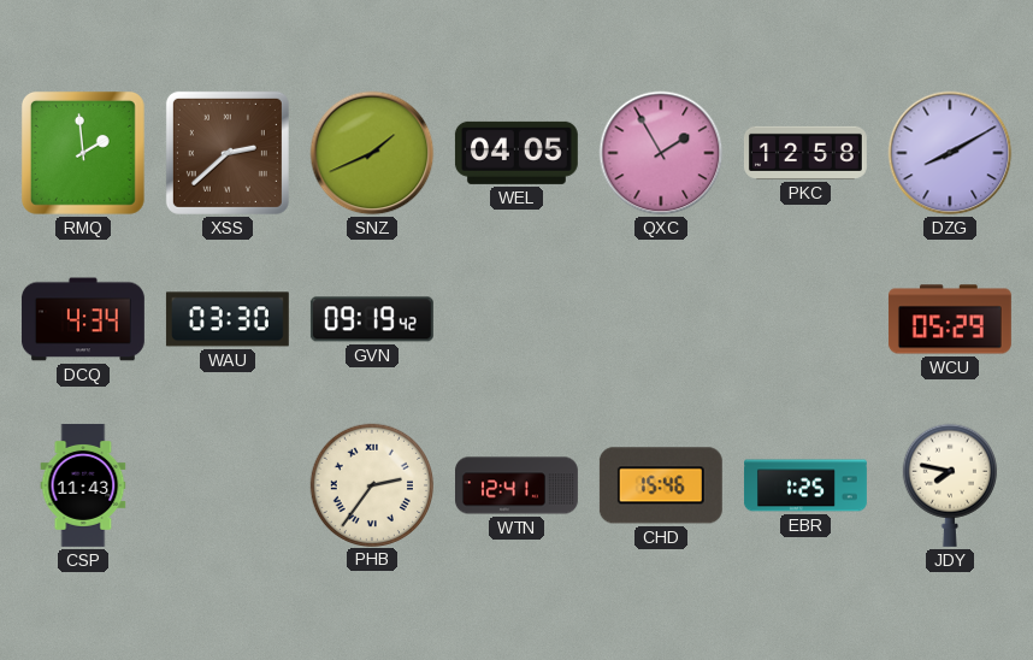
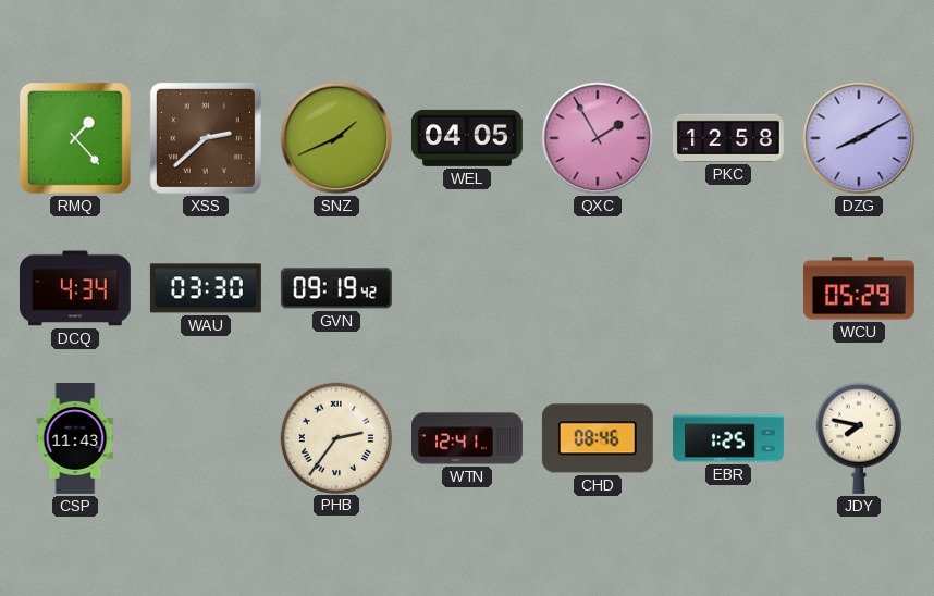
RMQ: 1:59 -> 1:23 (75, 138)
CHD: 15:46 -> 08:46 (598, 438)
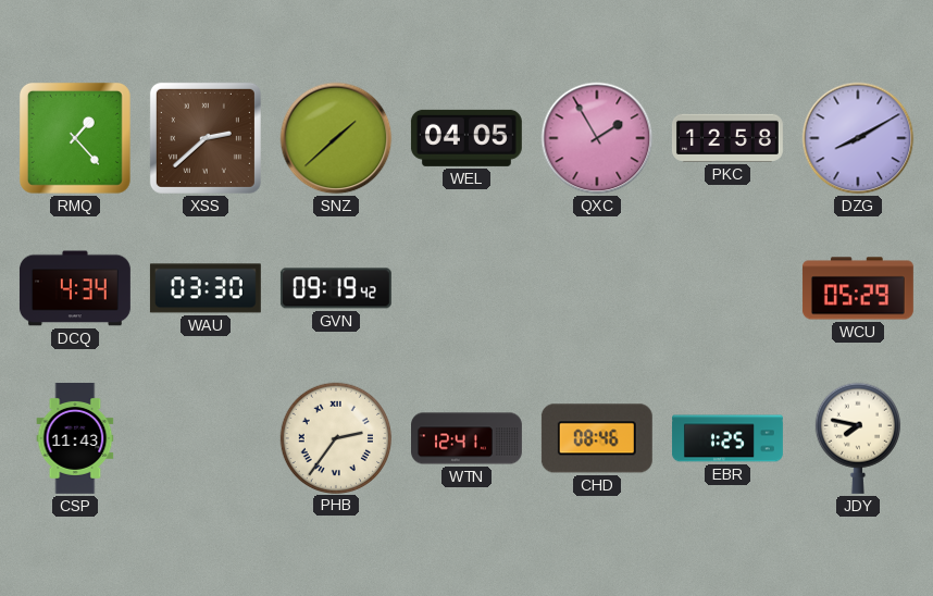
SNZ: 1:41 -> 1:38 (336, 138)
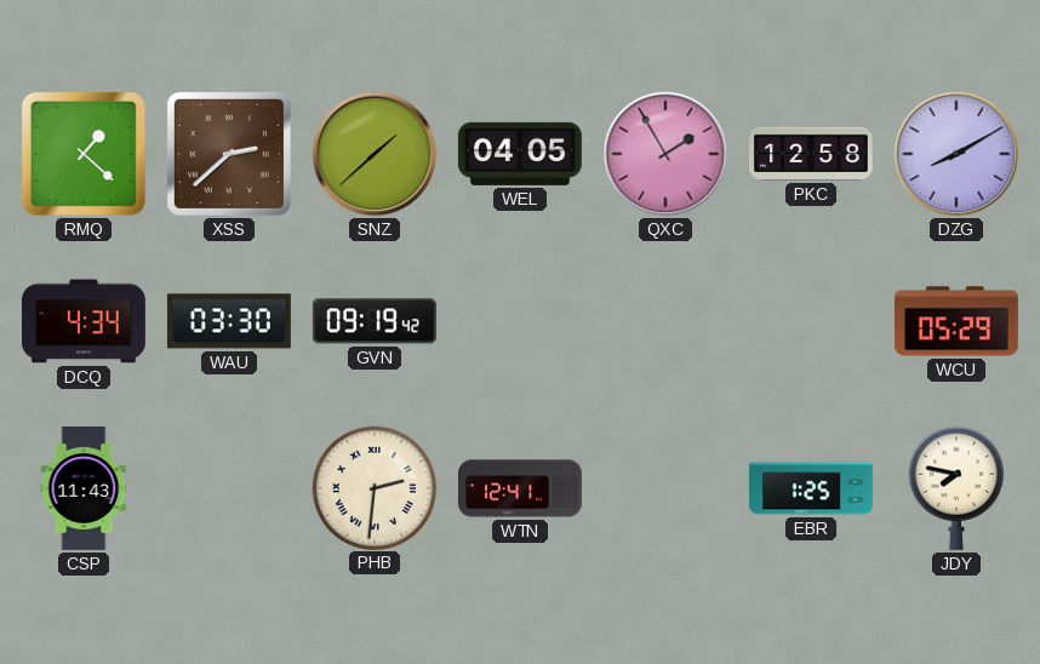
RMQ: 1:23 -> 1:22 (84, 154)
PHB: 2:36 -> 2:31 (373, 487)
CHD: 08:46 -> none (597, 438)
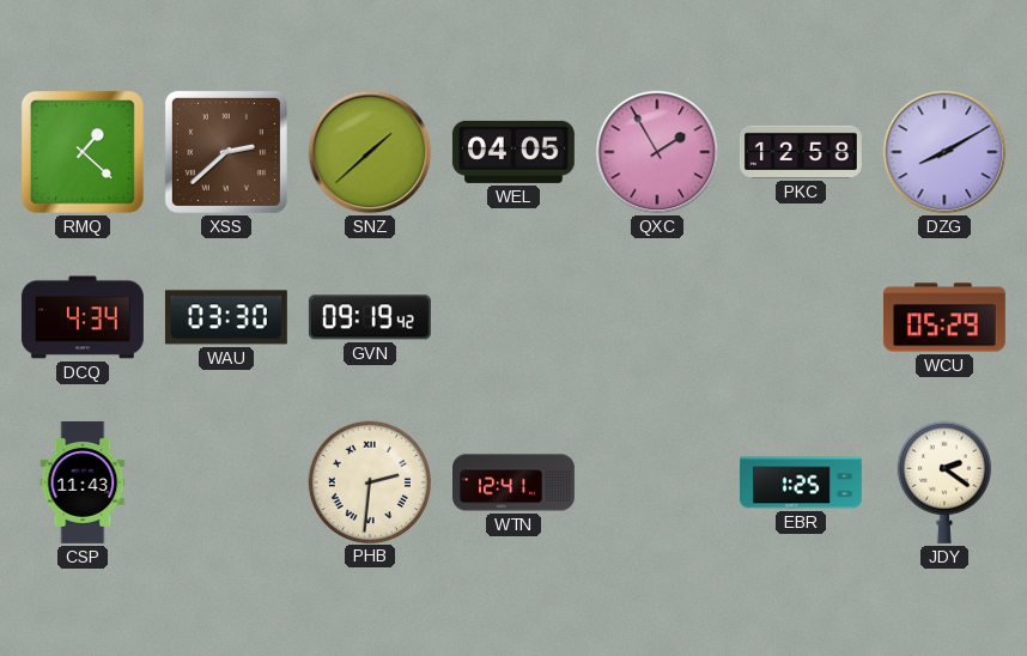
JDY: 7:47 -> 2:21 (944, 482)
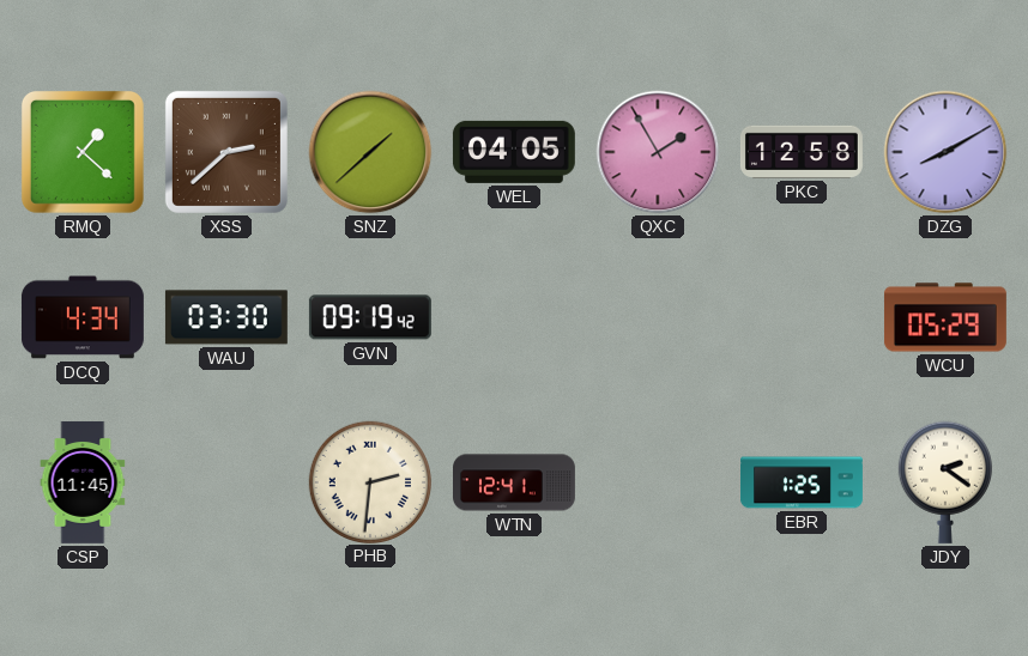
CSP: 11:43 -> 11:45 (83, 482)
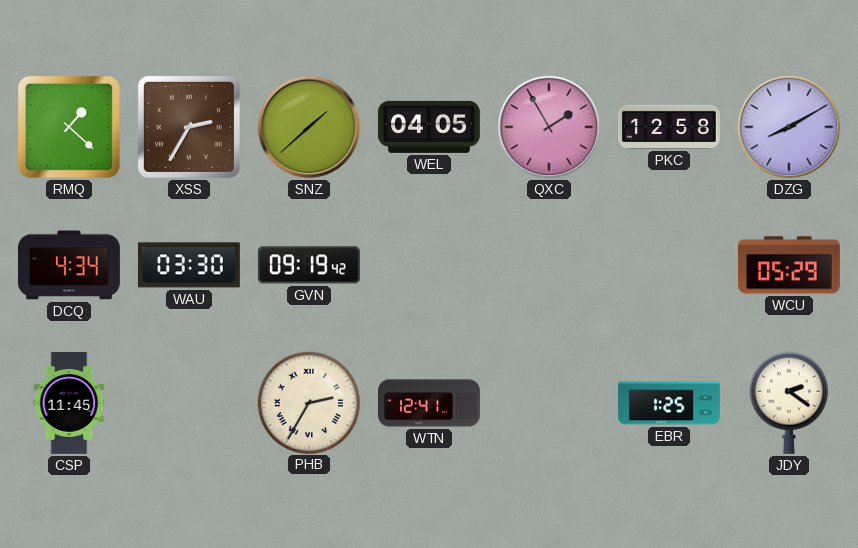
XSS: 2:38 -> 2:35 (189, 127)
PHB: 2:31 -> 2:35 (308, 402)
